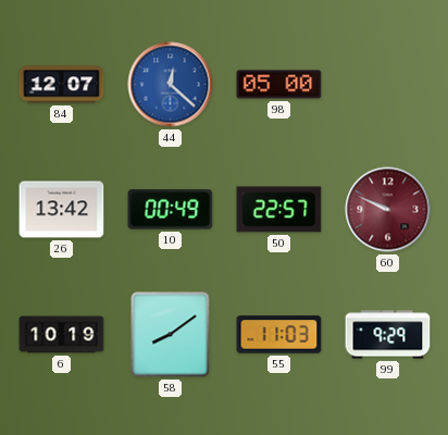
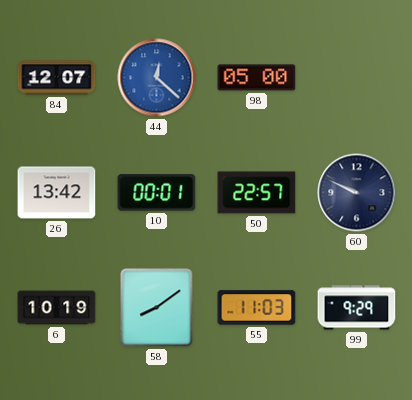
10: 00:49 -> 00:01 (157, 193)
60 dial: burgundy -> navy (357, 193)
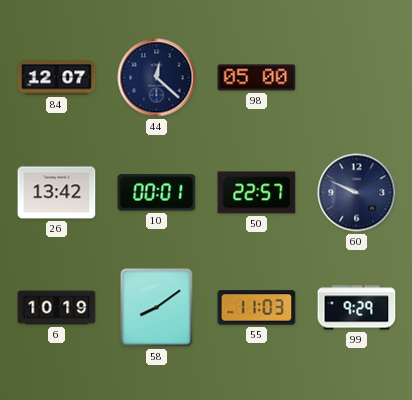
44 dial: blue -> navy (157, 78)
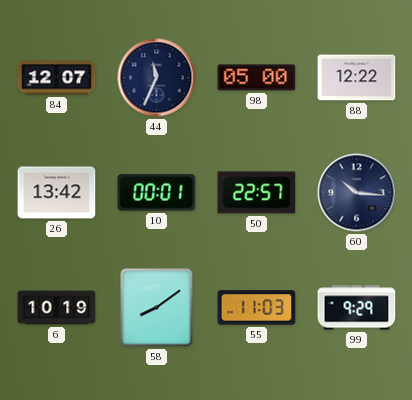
44: 12:22 -> 11:34 (157, 78)
88: none -> 12:22 (357, 78)
60: 9:49 -> 10:16 (357, 193)
